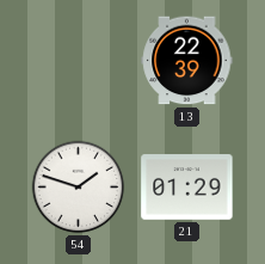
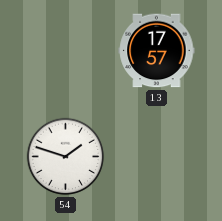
13: 22:39 -> 17:57 (157, 51)
21: 01:29 -> none (187, 188)
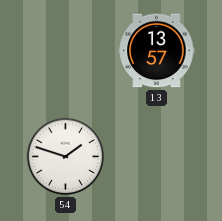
13: 17:57 -> 13:57 (157, 51)
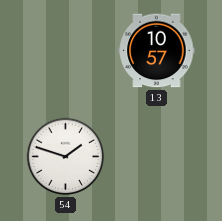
13: 13:57 -> 10:57 (157, 51)
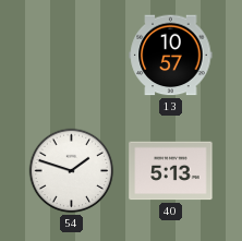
40: none -> 5:13 (171, 171)
